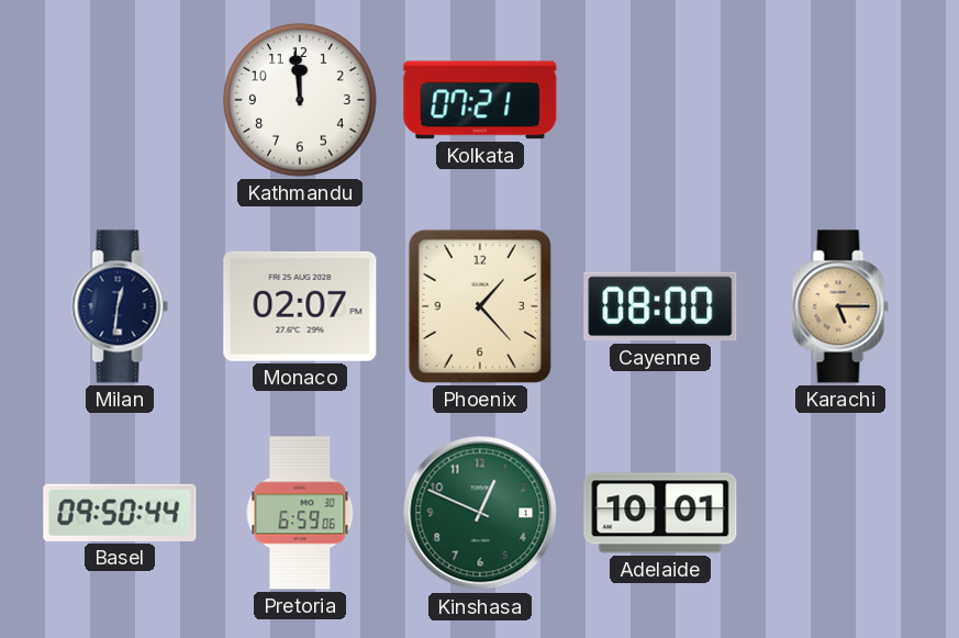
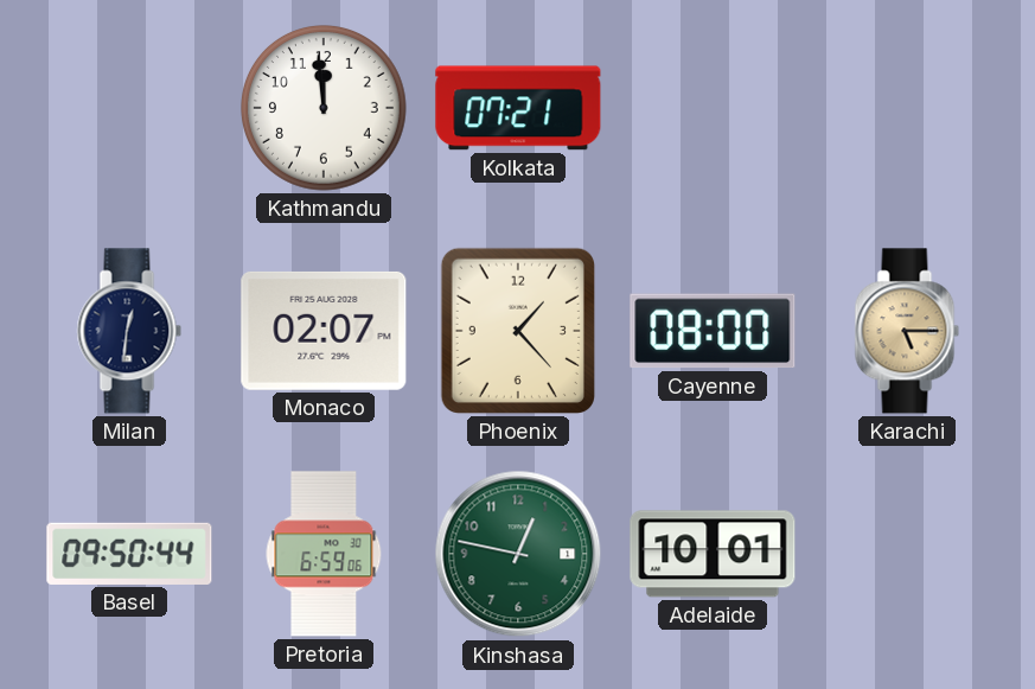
Kinshasa: 12:49 -> 12:47 (518, 554)
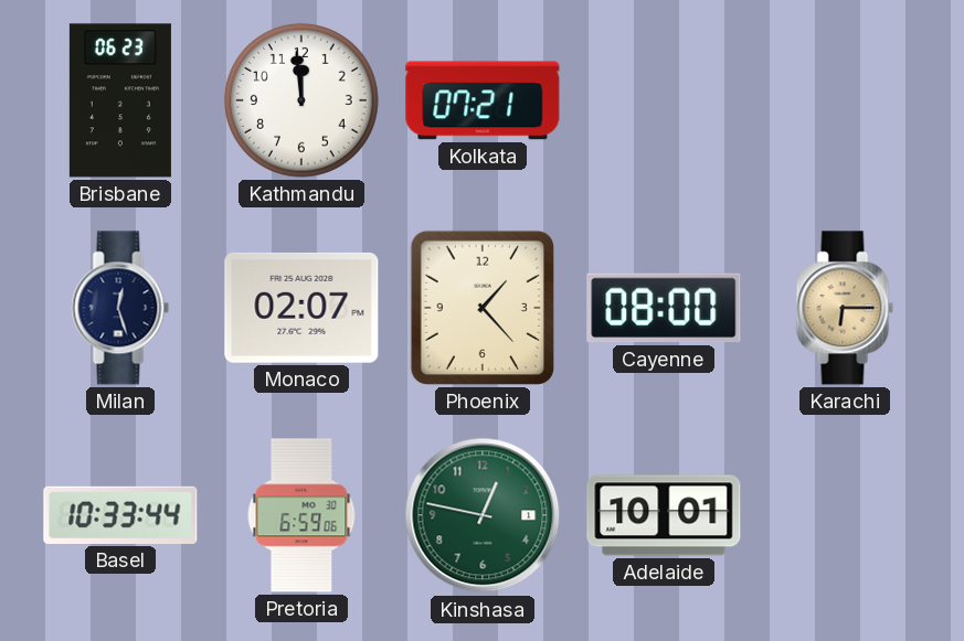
Brisbane: none -> 06:23 (120, 100)
Milan: 12:31 -> 12:27 (120, 308)
Karachi: 5:15 -> 6:15 (845, 308)
Basel: 09:50 -> 10:33 (120, 515)
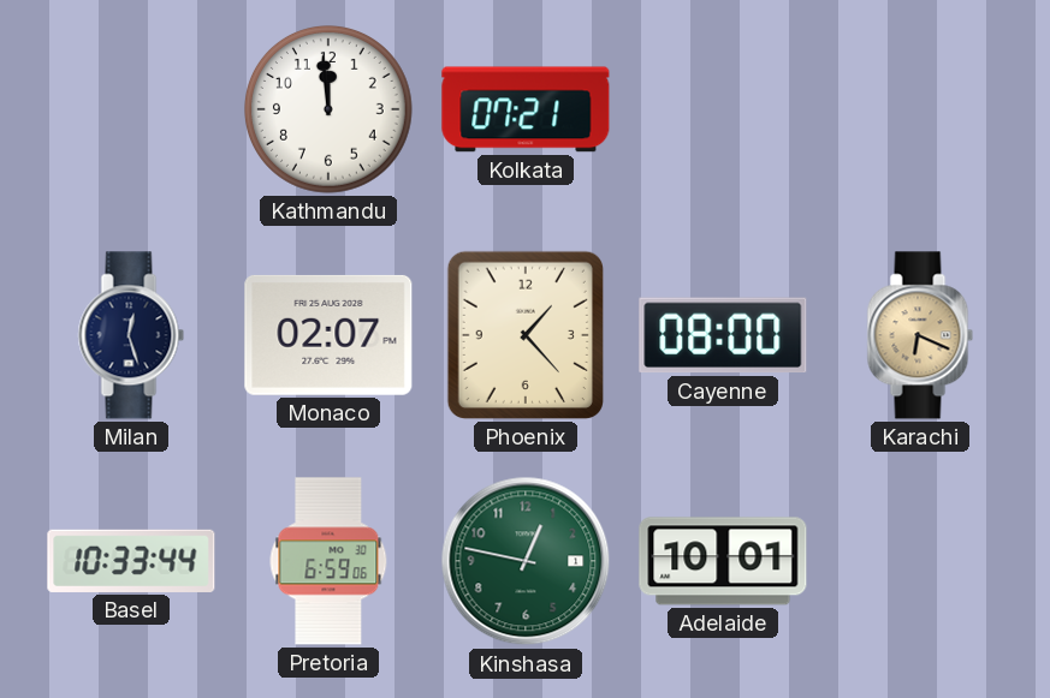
Brisbane: 06:23 -> none (120, 100)
Karachi: 6:15 -> 6:19 (920, 335)
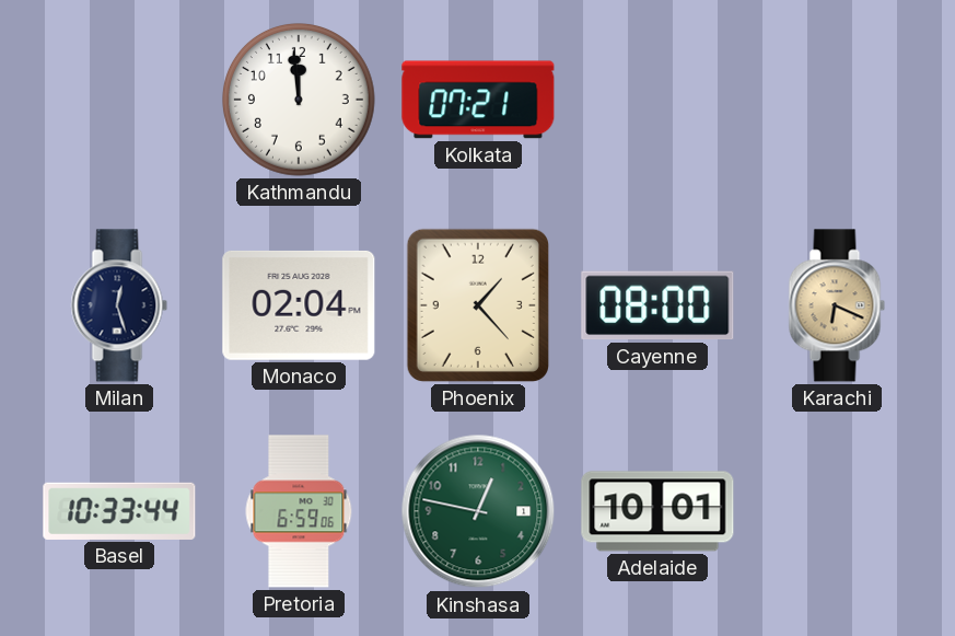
Monaco: 02:07 -> 02:04 (299, 305)
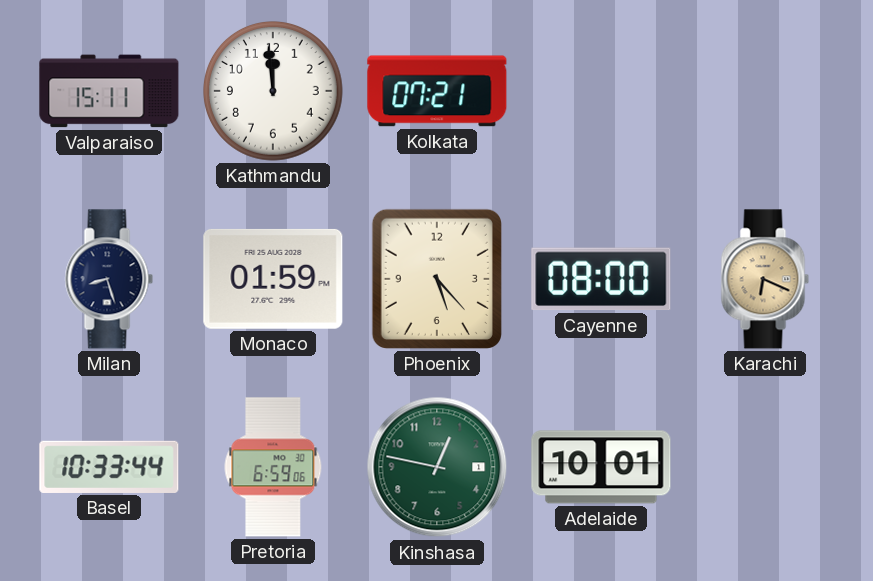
Valparaiso: none -> 15:11 (109, 91)
Milan: 12:27 -> 8:27 (109, 279)
Monaco: 02:04 -> 01:59 (273, 279)
Phoenix: 1:23 -> 5:23 (437, 279)
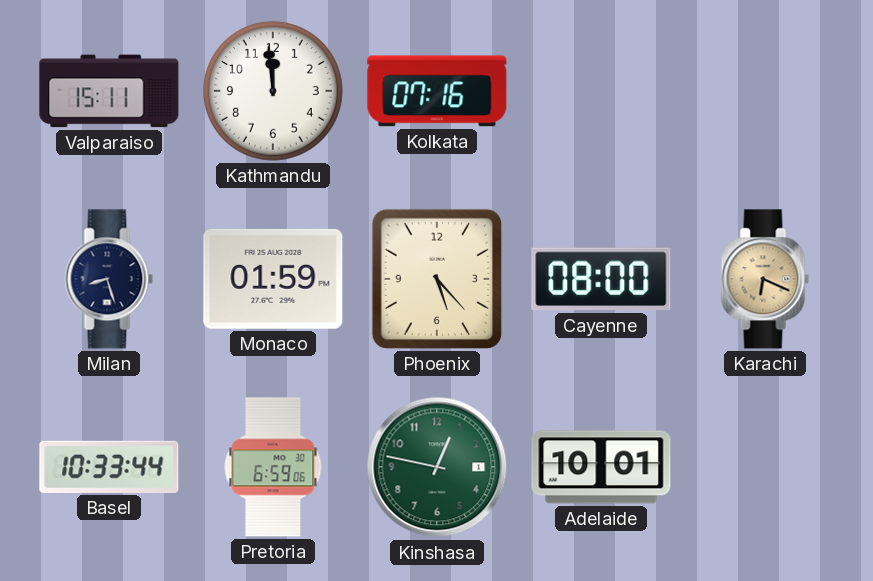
Kolkata: 07:21 -> 07:16 (437, 91)
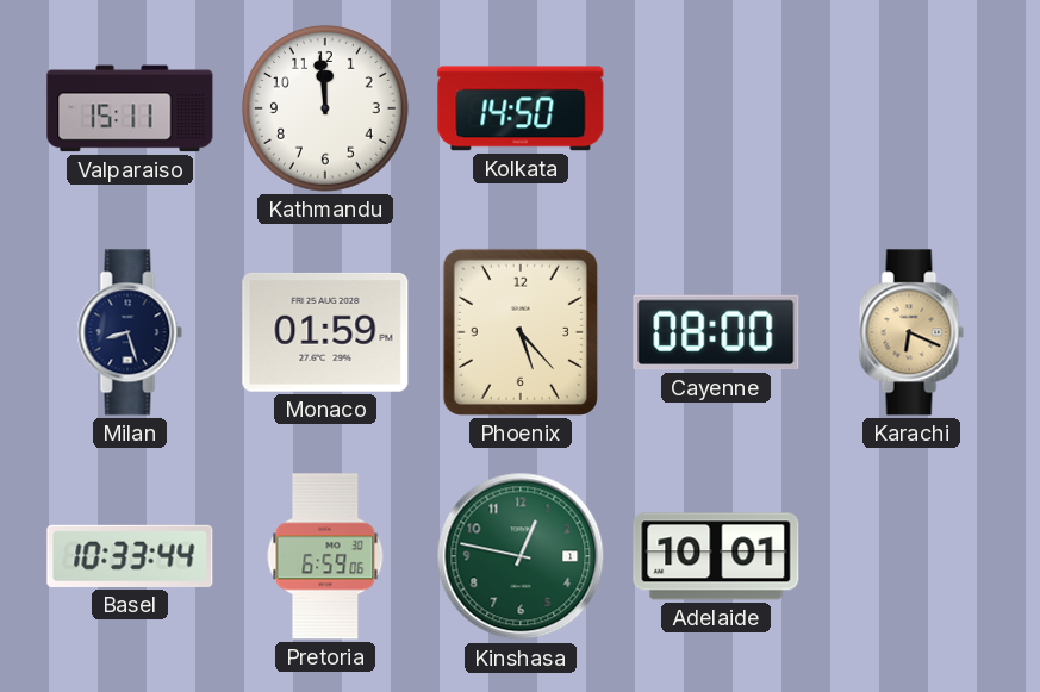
Kolkata: 07:16 -> 14:50 (521, 108)
